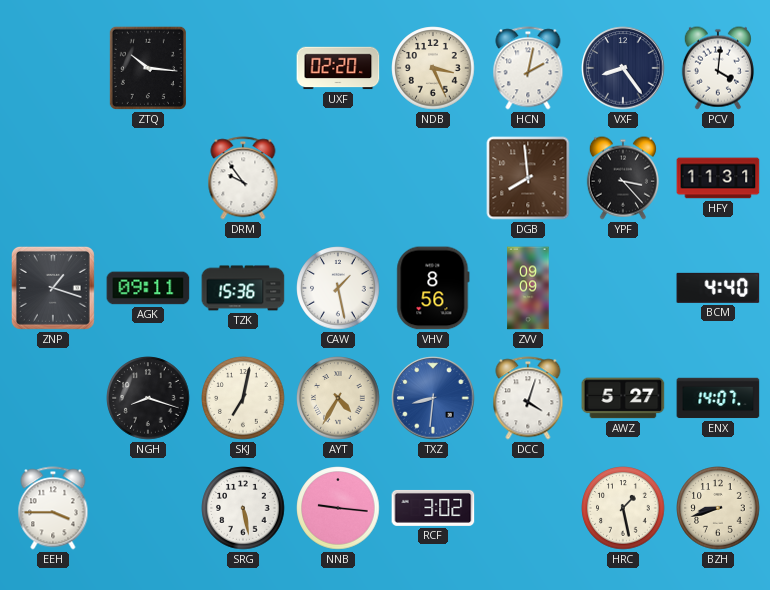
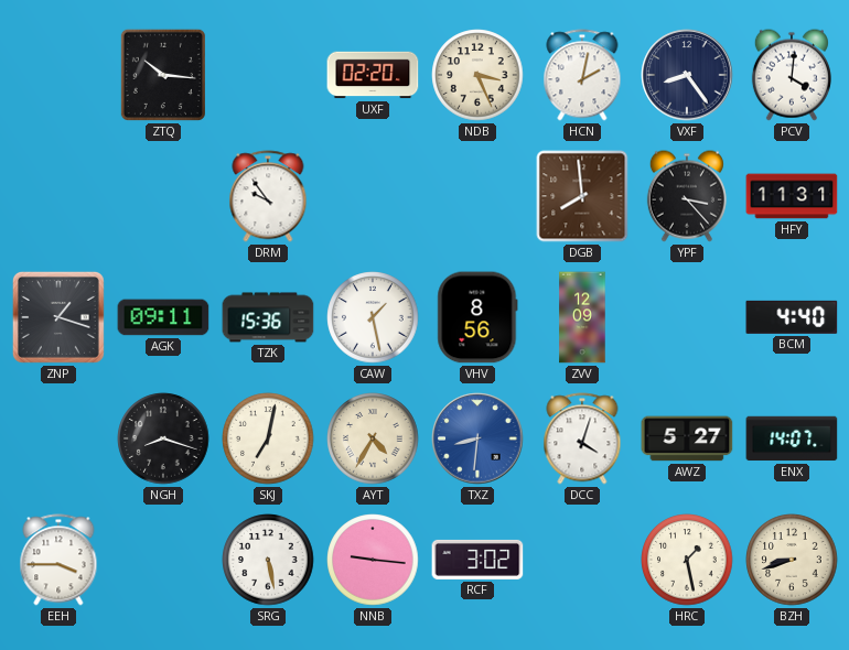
ZVV: 09:09 -> 12:09 (582, 317)
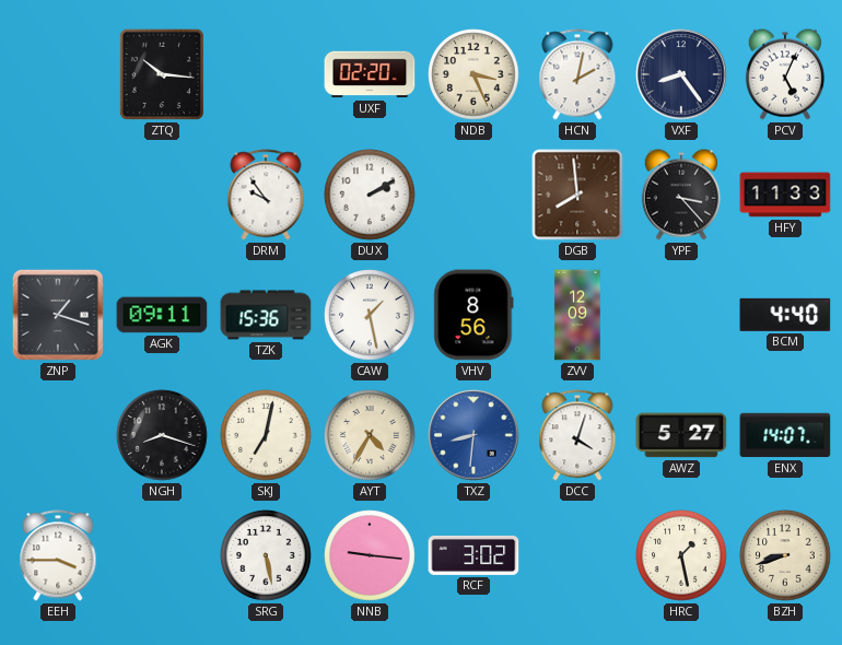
PCV: 4:01 -> 5:04 (785, 74)
DUX: none -> 2:10 (370, 195)
HFY: 11:31 -> 11:33 (785, 195)
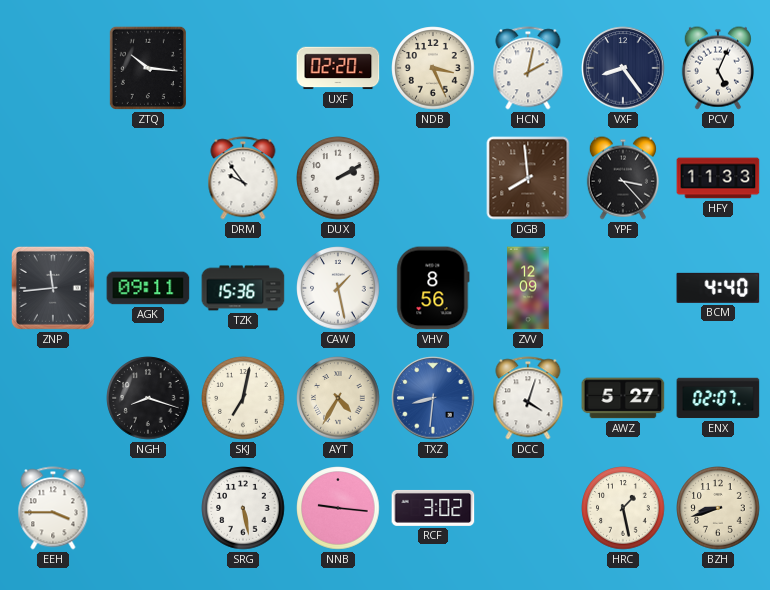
ZNP: 1:18 -> 11:44 (53, 288)
ENX: 14:07 -> 02:07 (718, 398)
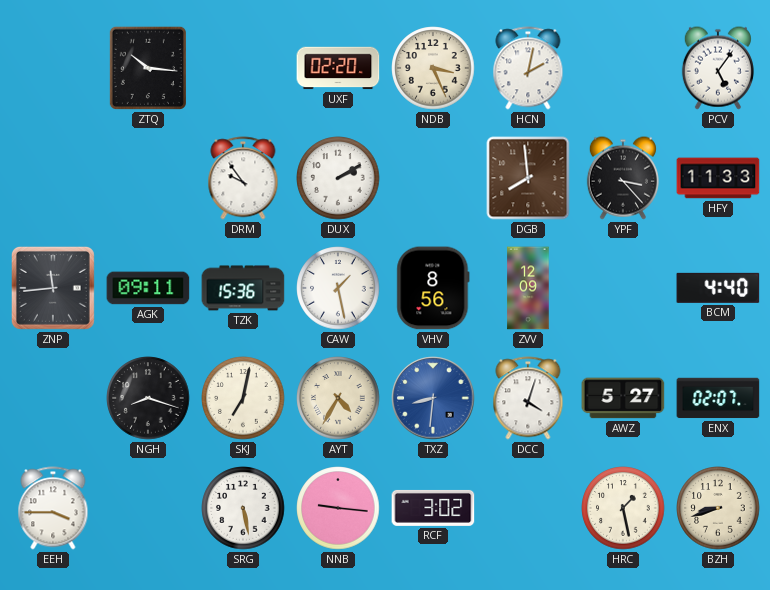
VXF: 8:24 -> none (623, 68)
PCV: 5:04 -> 5:06 (718, 68)
